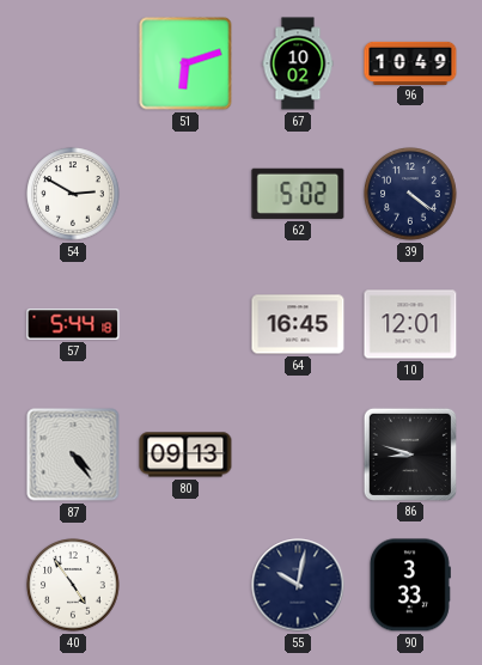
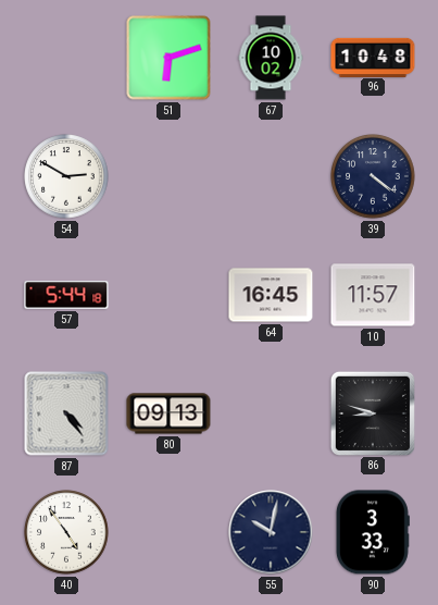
96: 10:49 -> 10:48 (373, 57)
62: 5:02 -> none (298, 194)
10: 12:01 -> 11:57 (373, 295)
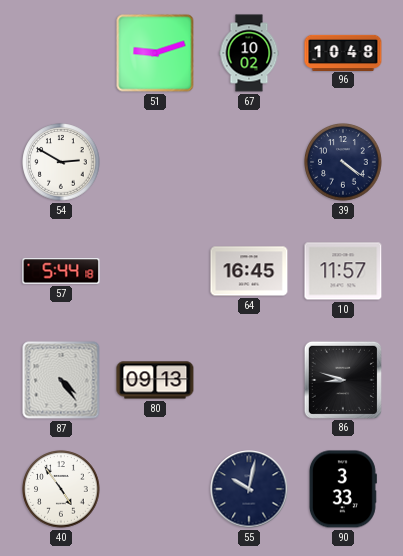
51: 6:12 -> 9:12 (155, 53)
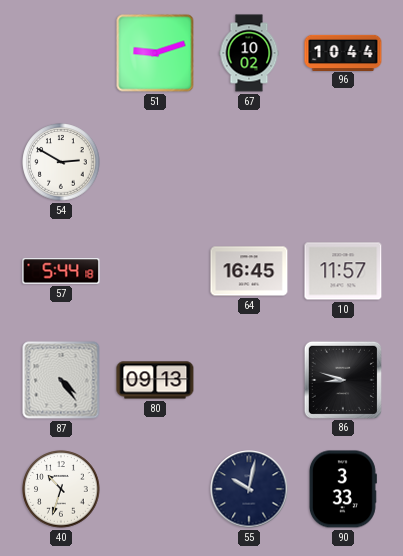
96: 10:48 -> 10:44 (343, 52)
39: 4:21 -> none (343, 162)
40: 4:54 -> 10:33 (61, 489)
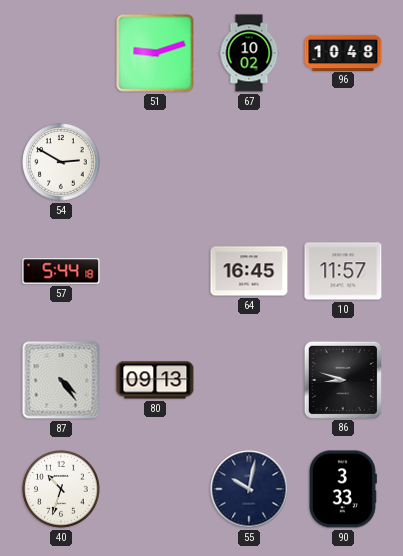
96: 10:44 -> 10:48 (343, 52)
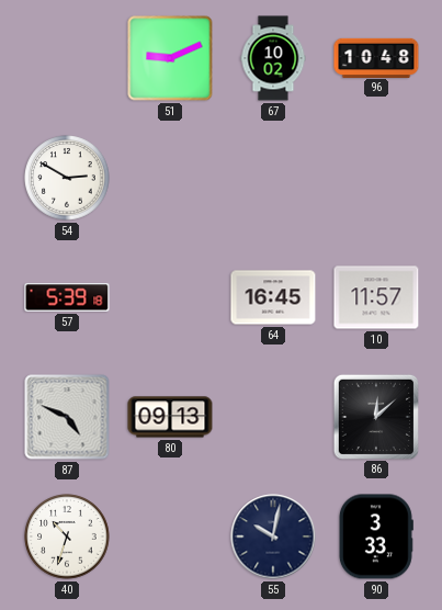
51: 9:12 -> 9:11 (170, 58)
57: 5:44 -> 5:39 (67, 297)
87: 4:24 -> 4:49 (67, 417)
86: 8:48 -> 12:08 (375, 416)
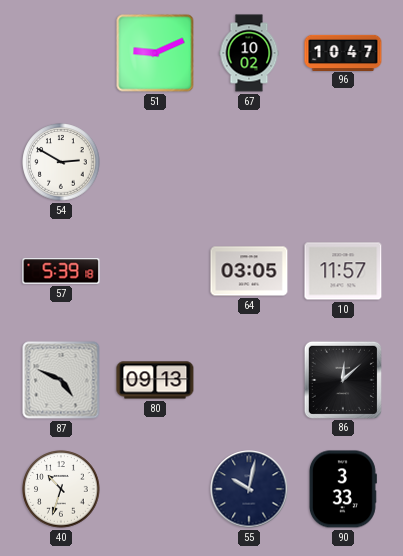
96: 10:48 -> 10:47 (343, 52)
64: 16:45 -> 03:05 (249, 271)
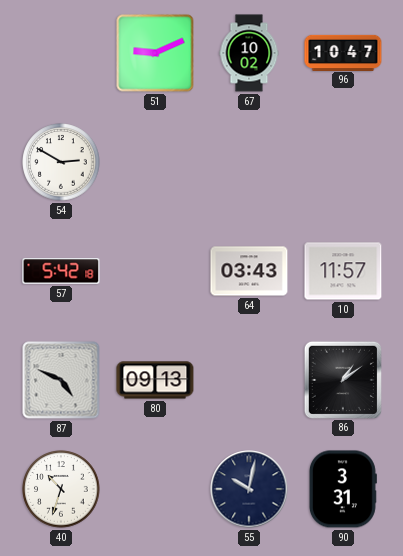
57: 5:39 -> 5:42 (61, 271)
64: 03:05 -> 03:43 (249, 271)
86: 12:08 -> 1:09 (342, 379)
90: 3:33 -> 3:31 (342, 489)
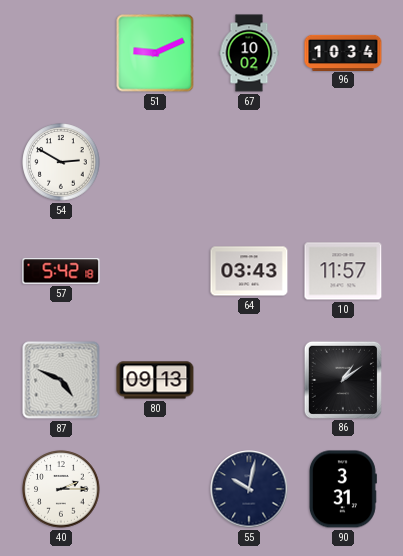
96: 10:47 -> 10:34 (343, 52)
40: 10:33 -> 2:15 (61, 489)
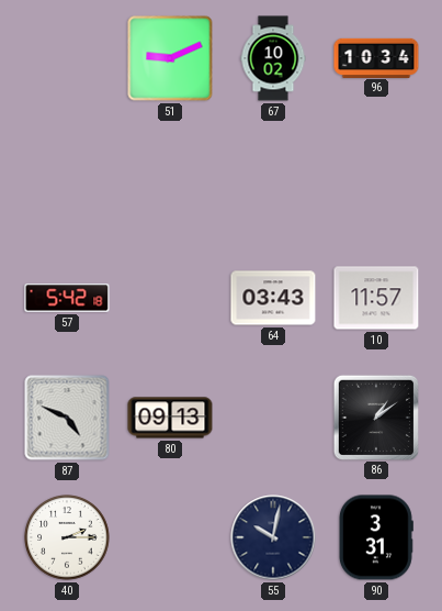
54: 2:50 -> none (61, 162)
